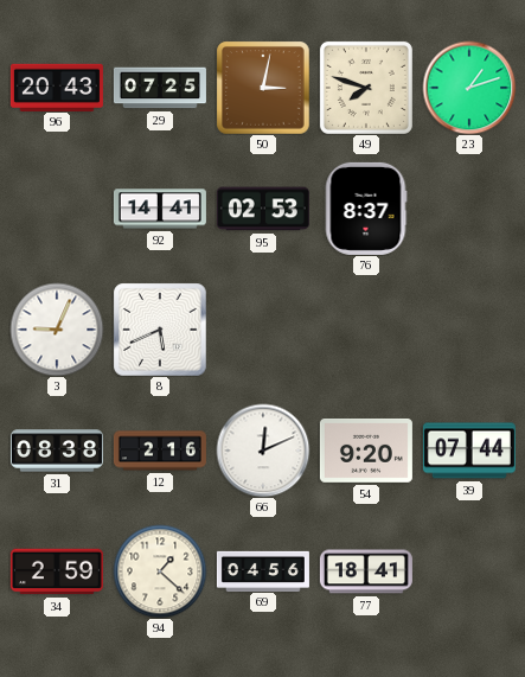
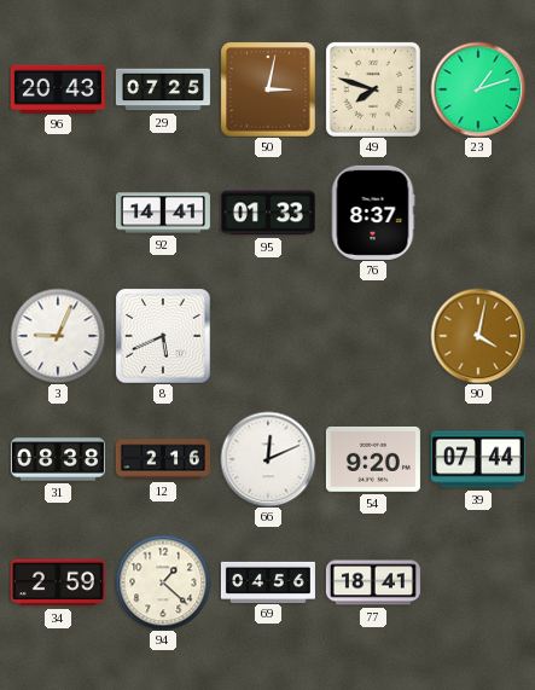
95: 02:53 -> 01:33 (268, 213)
90: none -> 4:02 (478, 336)
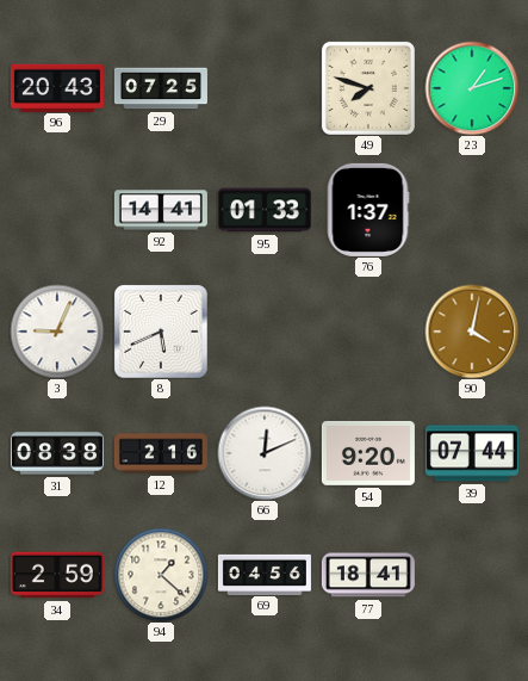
50: 3:02 -> none (268, 89)
76: 8:37 -> 1:37 (368, 210)
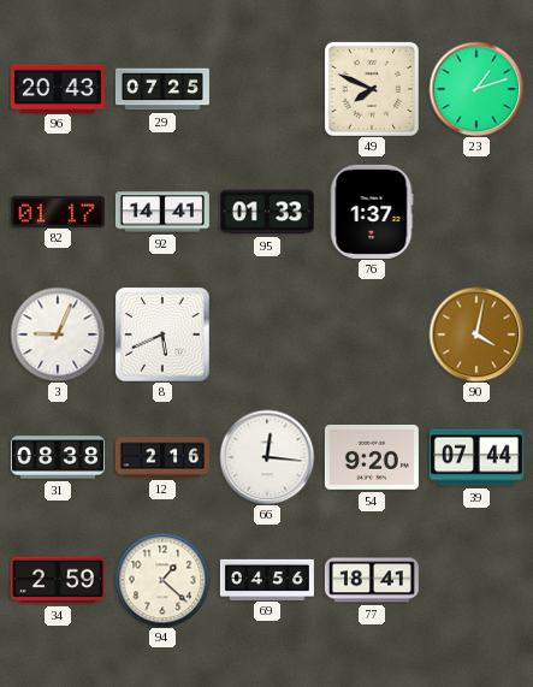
49: 7:48 -> 7:49 (372, 89)
82: none -> 01:17 (58, 211)
66: 12:11 -> 12:16 (267, 457)
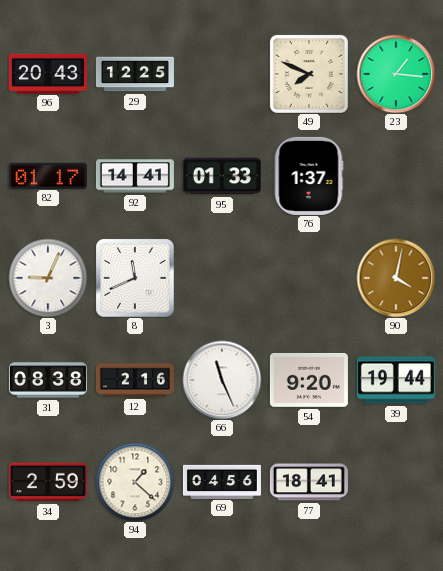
29: 07:25 -> 12:25 (135, 74)
23: 1:12 -> 1:16 (396, 74)
8: 5:41 -> 11:41 (135, 278)
66: 12:16 -> 11:26 (222, 380)
39: 07:44 -> 19:44 (396, 380)
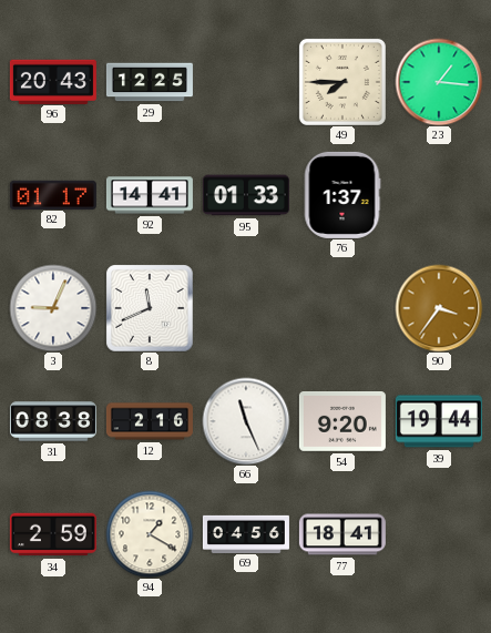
49: 7:49 -> 7:45 (342, 82)
90: 4:02 -> 3:36 (439, 308)
94: 1:22 -> 1:20 (150, 534)
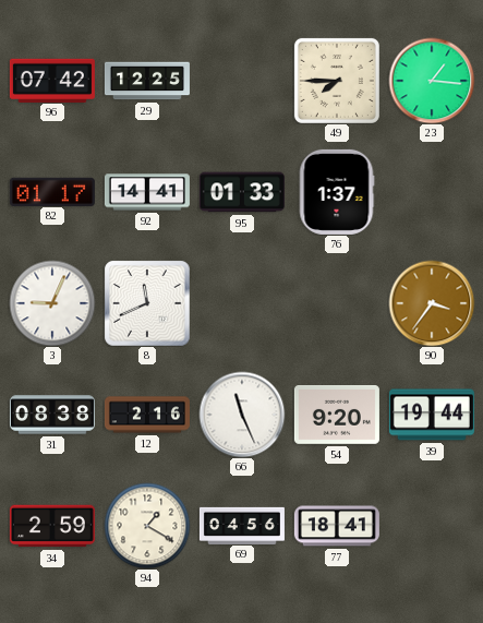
96: 20:43 -> 07:42 (52, 80)
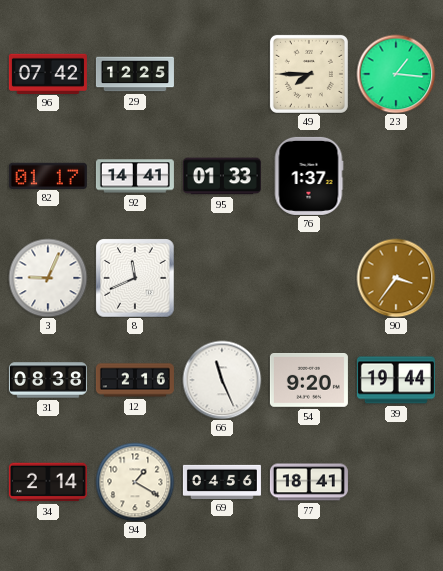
34: 2:59 -> 2:14 (48, 482)
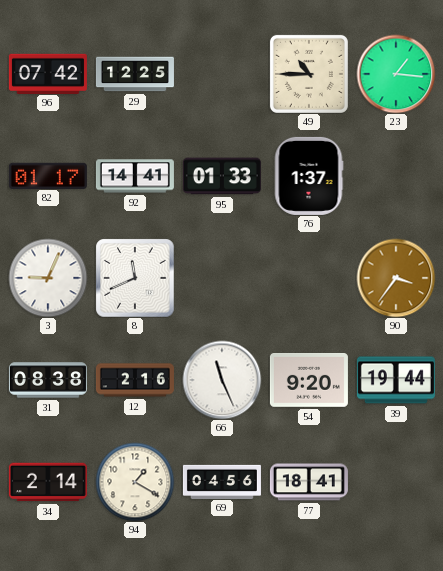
49: 7:45 -> 10:45 (309, 74)
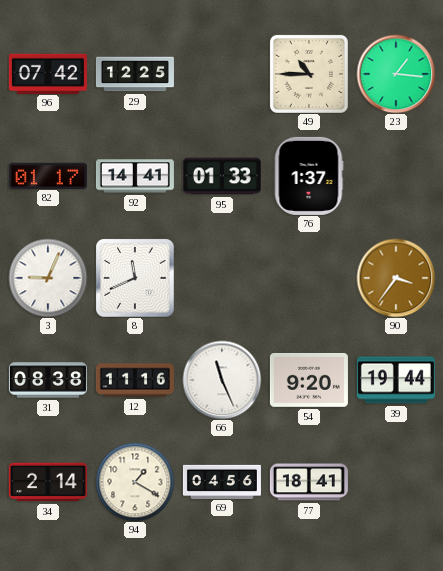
12: 2:16 -> 11:16 (135, 380)
